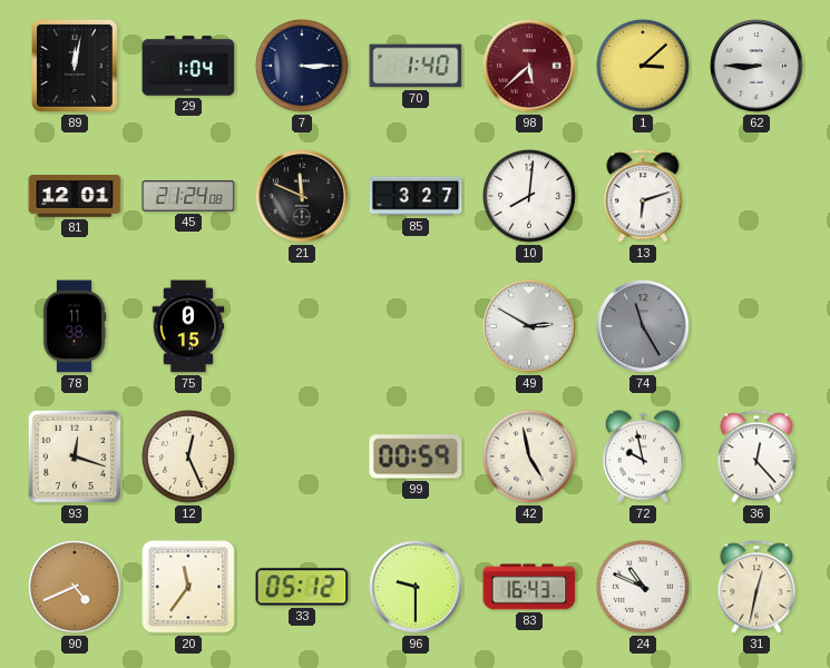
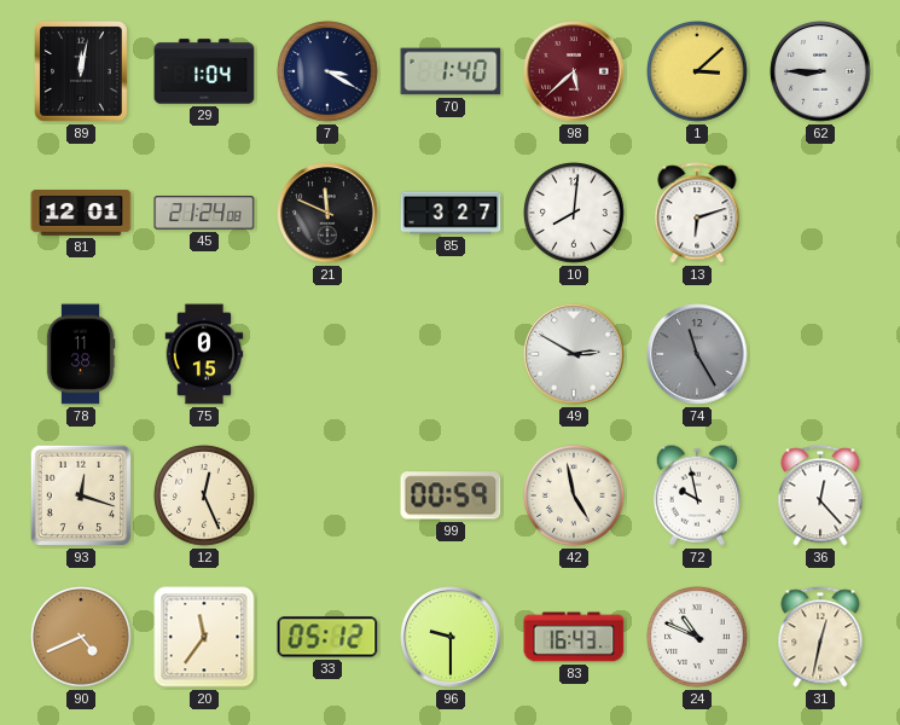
7: 3:15 -> 3:20 (329, 72)
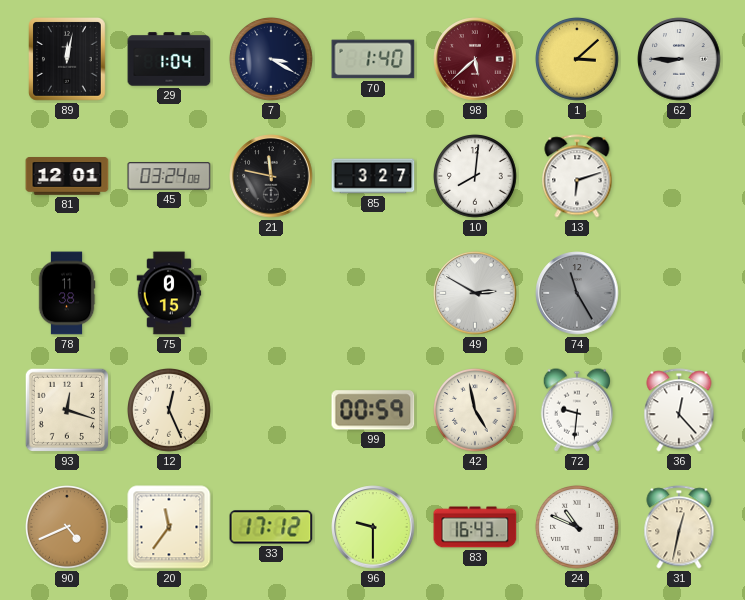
45: 21:24 -> 03:24 (169, 176)
21: 11:49 -> 11:47 (271, 176)
72: 9:58 -> 9:31 (577, 410)
33: 05:12 -> 17:12 (271, 527)
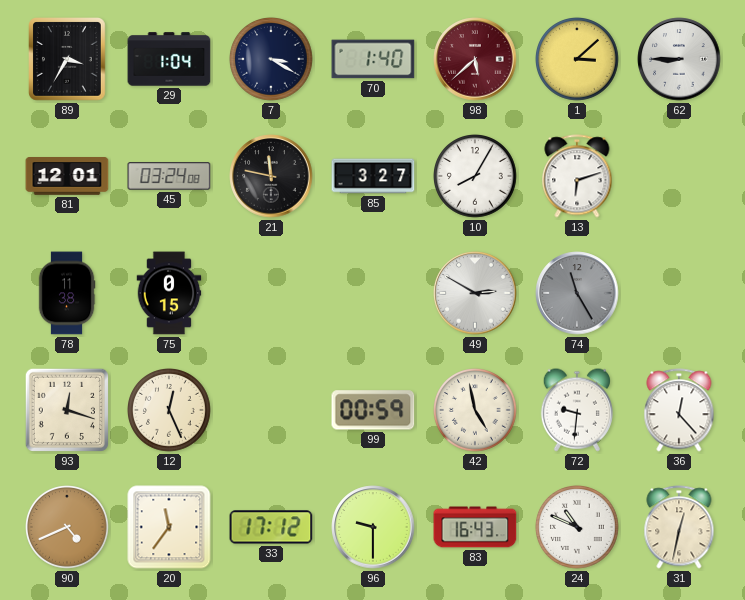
89: 12:02 -> 3:35 (68, 60)
10: 8:01 -> 8:05 (476, 177)
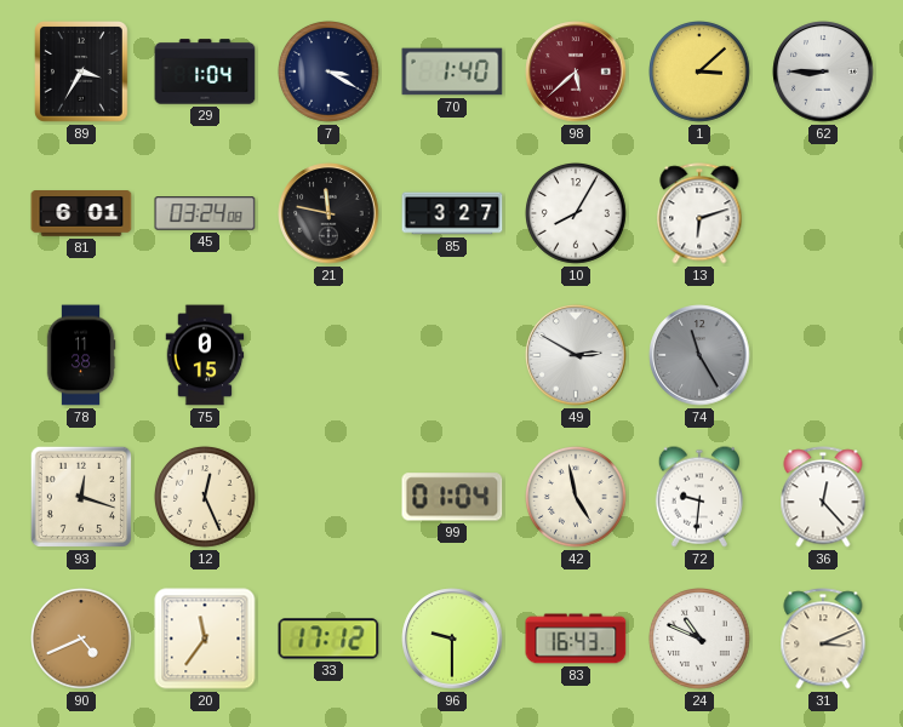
81: 12:01 -> 6:01 (81, 214)
99: 00:59 -> 01:04 (452, 497)
31: 12:32 -> 3:11 (823, 639)
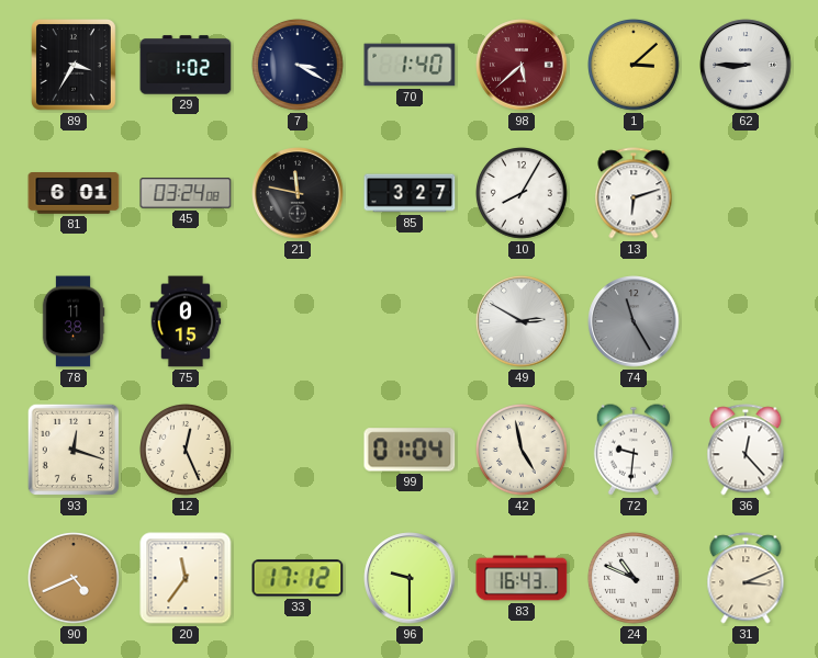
29: 1:04 -> 1:02 (186, 65)
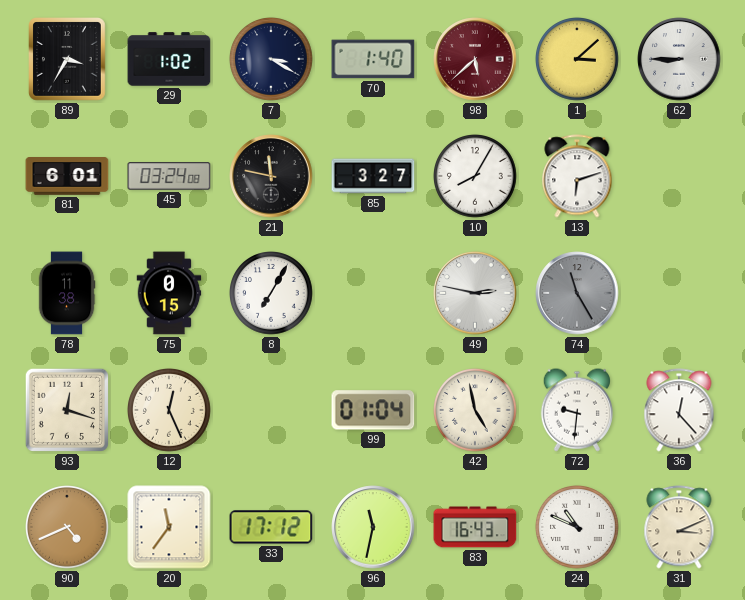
8: none -> 7:05 (272, 294)
49: 2:50 -> 2:47 (475, 293)
96: 9:30 -> 11:32 (373, 527)
